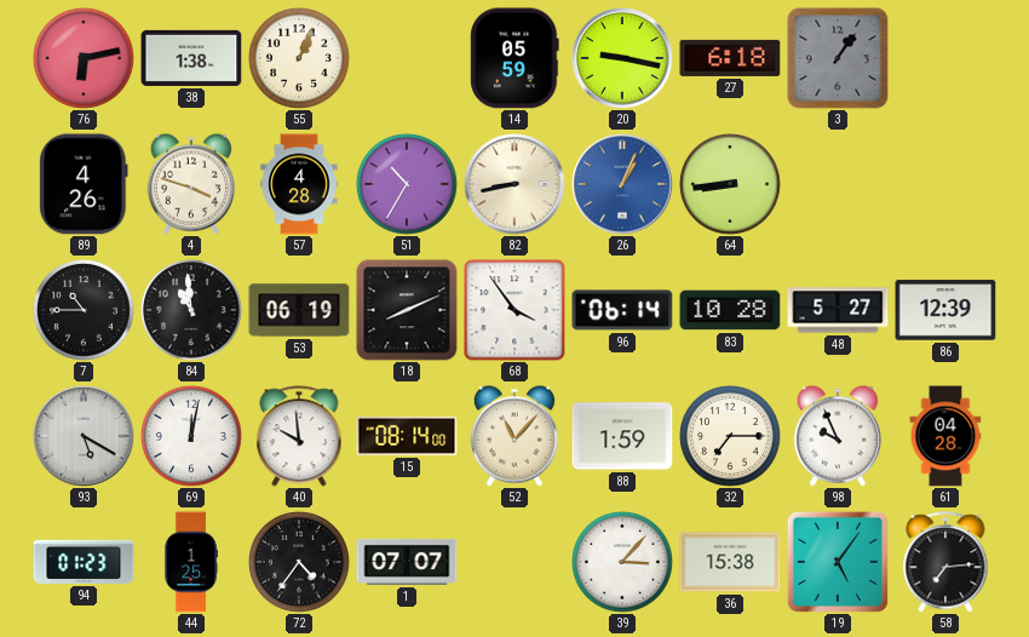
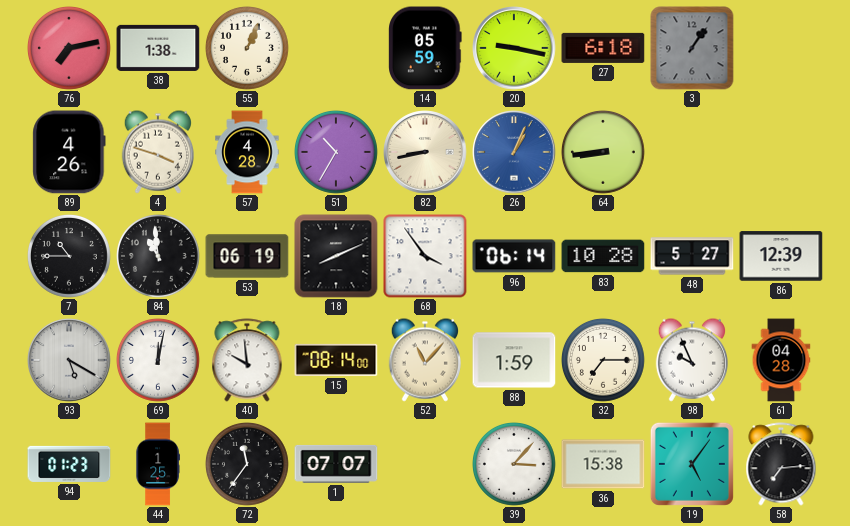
76: 6:13 -> 7:13 (70, 49)
72: 4:36 -> 11:36 (248, 465)
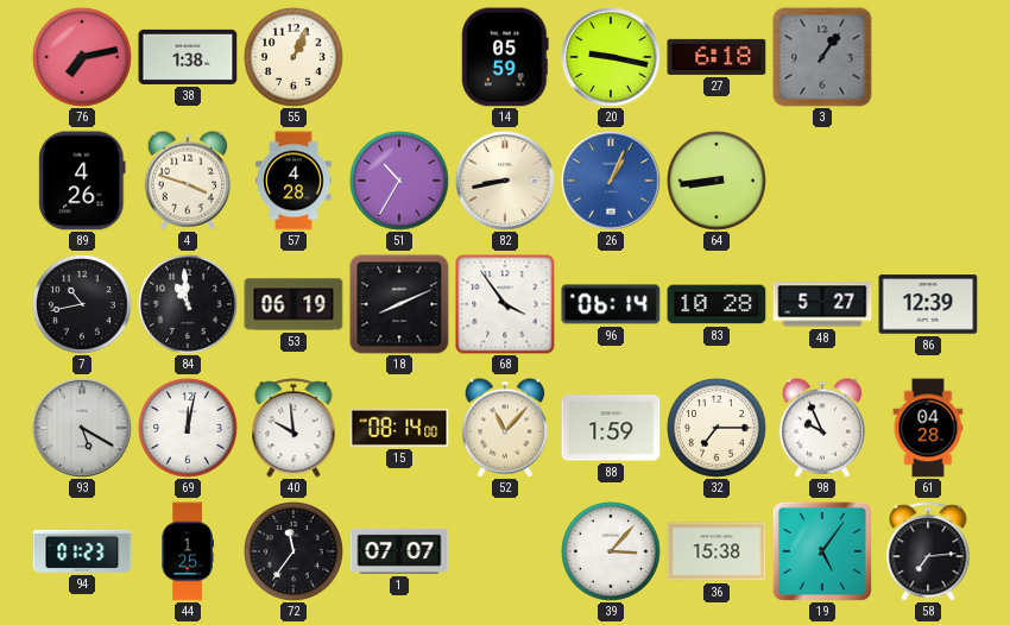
7: 10:45 -> 10:43 (83, 305)
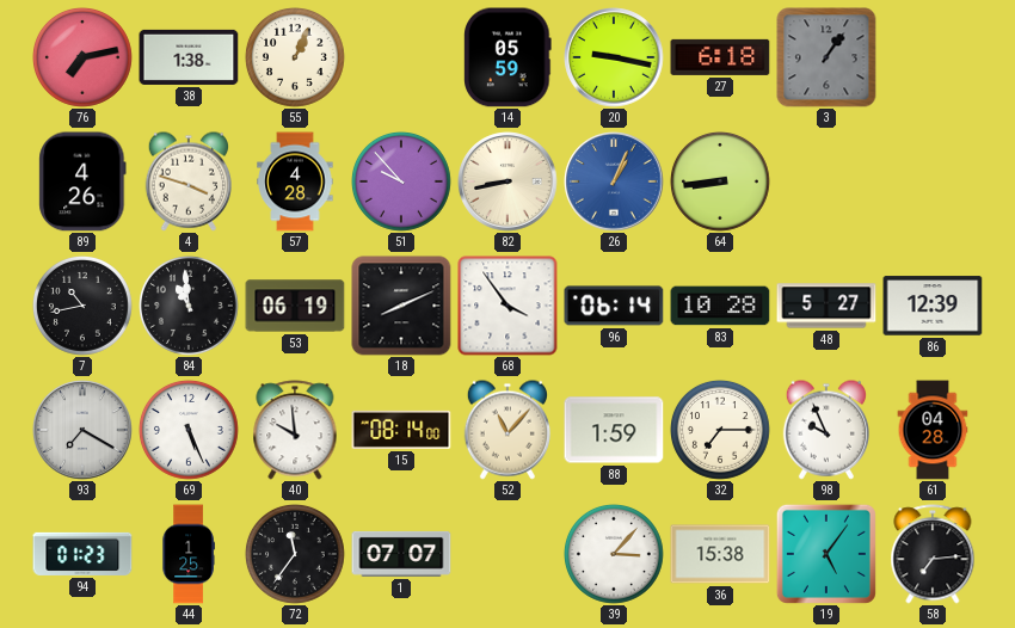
51: 10:35 -> 9:53 (402, 183)
93: 5:20 -> 7:20 (82, 430)
69: 12:02 -> 5:26 (190, 431)
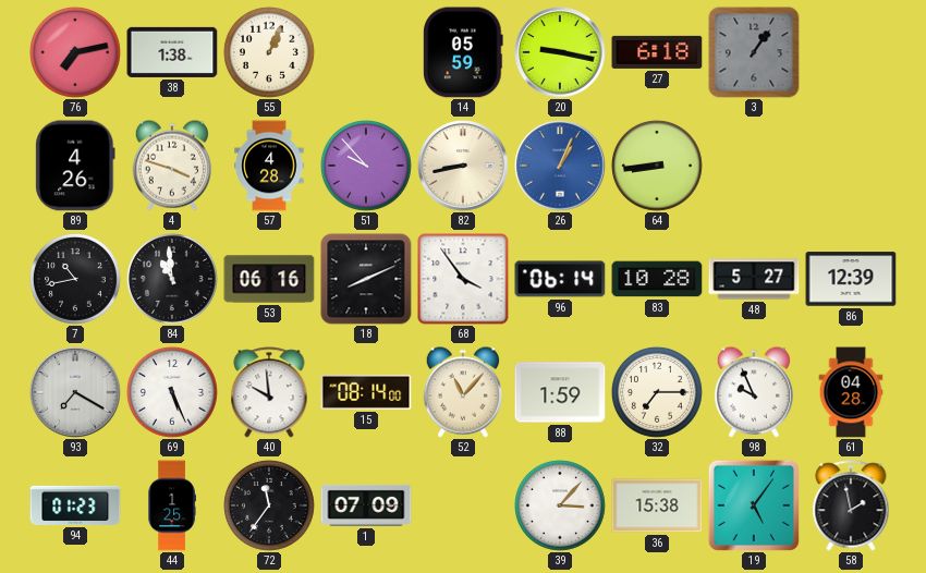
53: 06:19 -> 06:16 (269, 279)
1: 07:07 -> 07:09 (366, 505)
58: 7:14 -> 1:58 (851, 505)
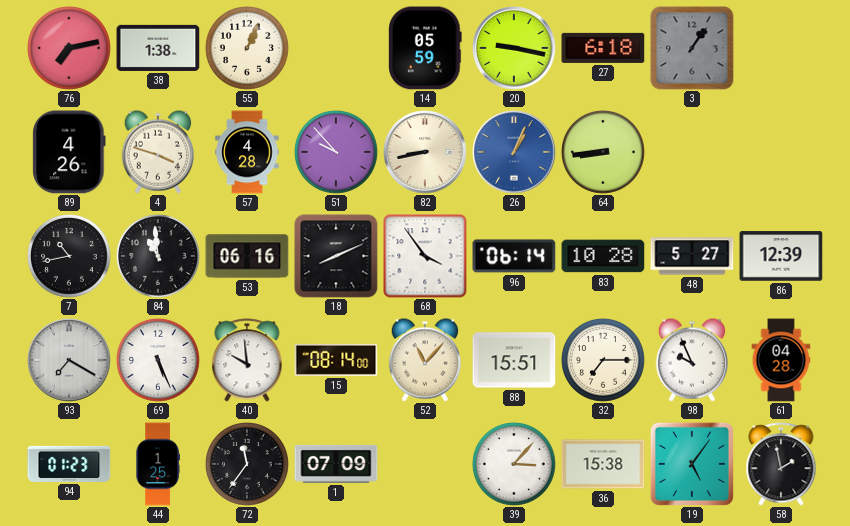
88: 1:59 -> 15:51 (514, 360)
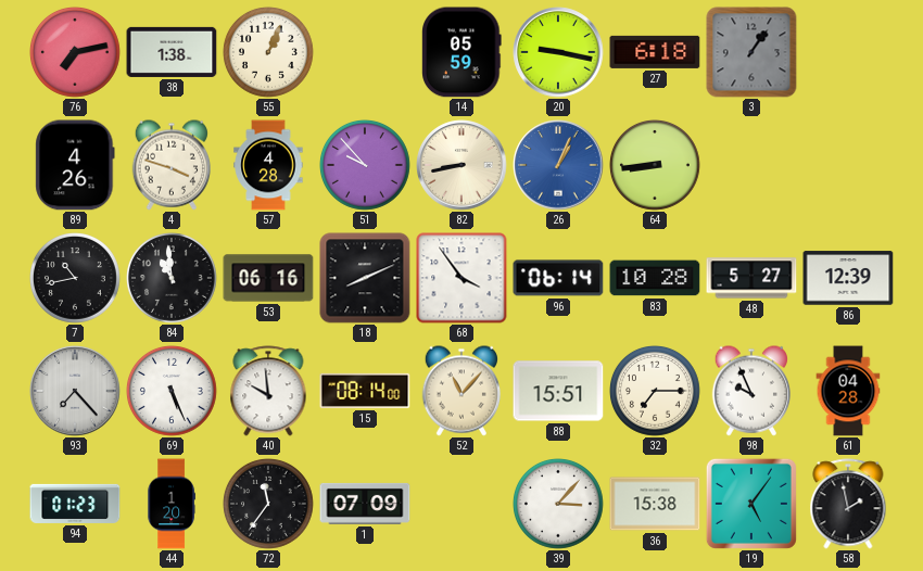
93: 7:20 -> 7:23 (75, 391)
44: 1:25 -> 1:20 (172, 504)
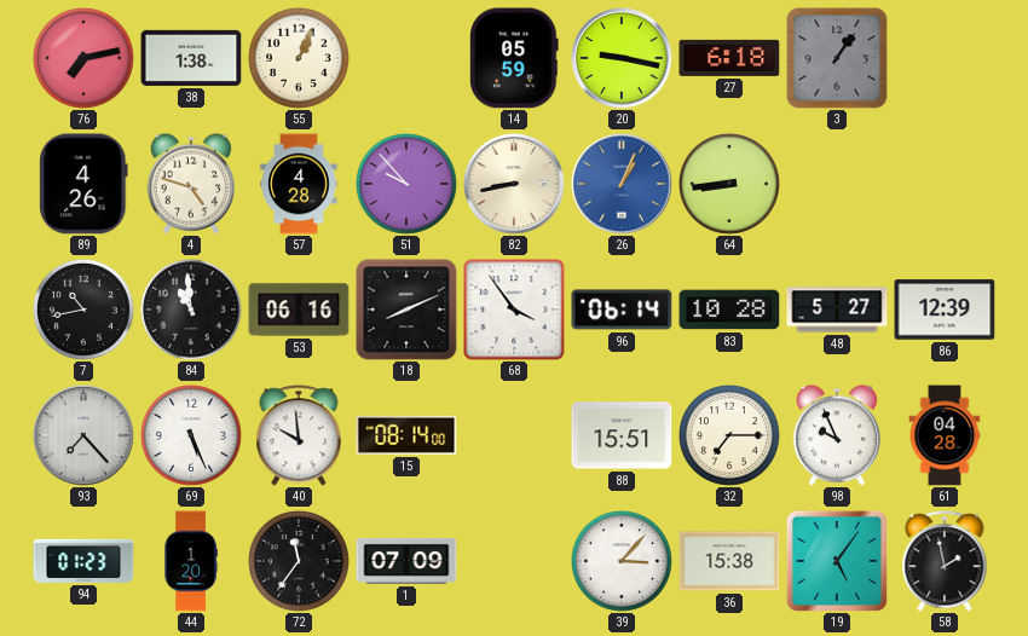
4: 3:48 -> 4:48 (190, 184)
52: 11:07 -> none (460, 391)
